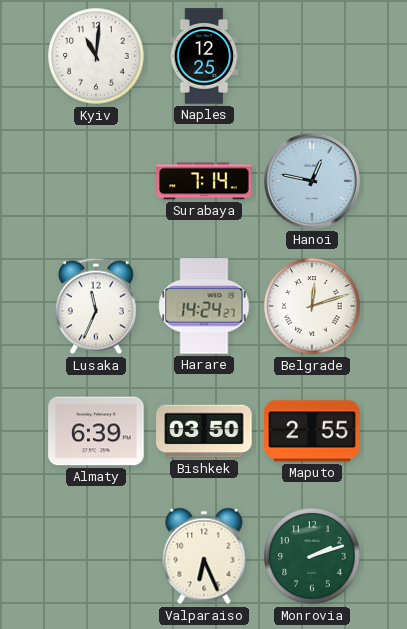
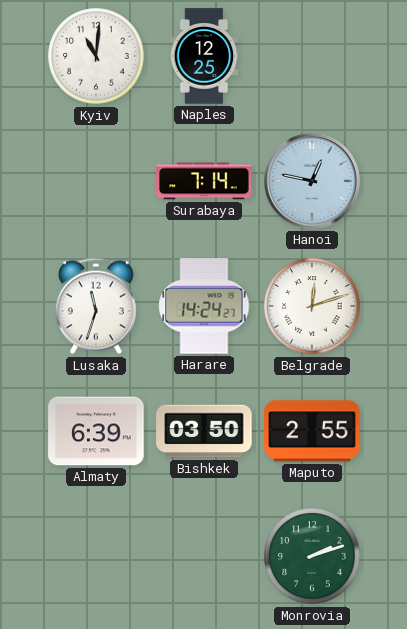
Lusaka: 11:34 -> 11:33 (96, 306)
Valparaiso: 6:26 -> none (204, 556)
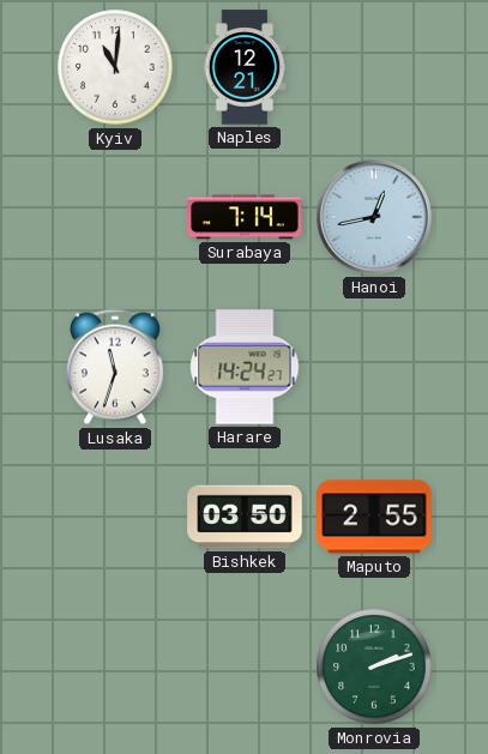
Naples: 12:25 -> 12:21 (245, 67)
Hanoi: 12:47 -> 12:43 (374, 217)
Belgrade: 12:12 -> none (312, 306)
Almaty: 6:39 -> none (96, 431)
